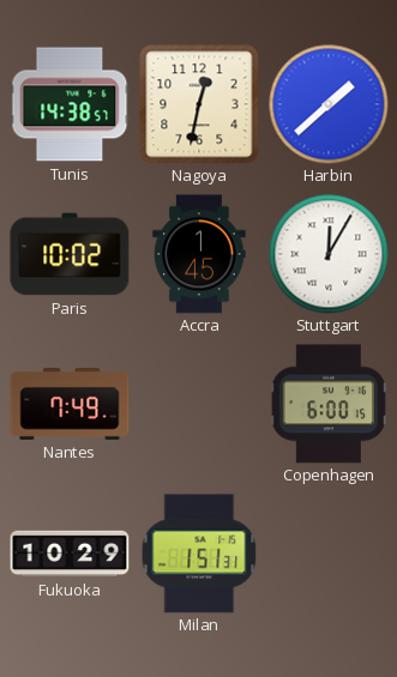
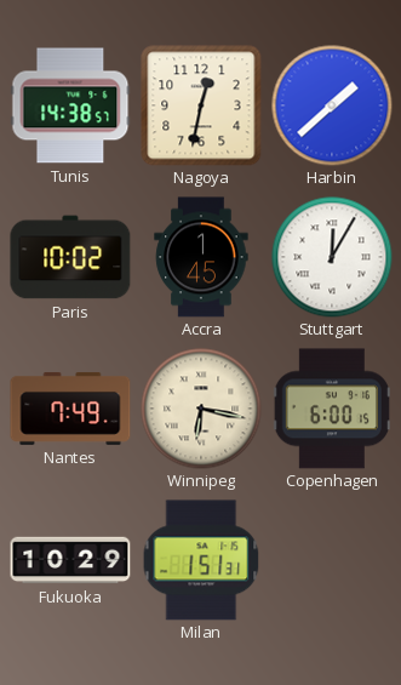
Winnipeg: none -> 6:17 (201, 409)
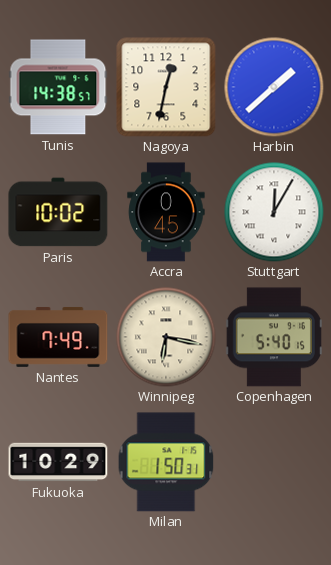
Accra: 1:45 -> 0:45 (166, 212)
Copenhagen: 6:00 -> 5:40 (274, 337)
Milan: 1:51 -> 1:50 (166, 462)
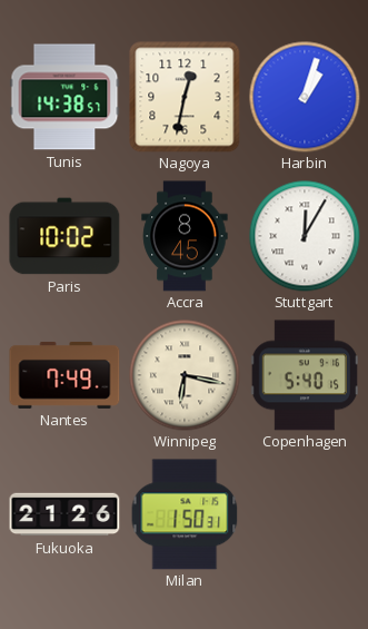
Harbin: 1:38 -> 1:03 (305, 97)
Accra: 0:45 -> 8:45 (185, 236)
Fukuoka: 10:29 -> 21:26 (64, 514)
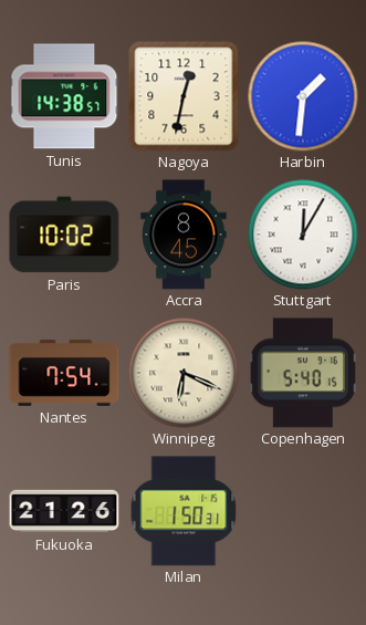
Harbin: 1:03 -> 1:31 (303, 96)
Nantes: 7:49 -> 7:54 (64, 373)
Winnipeg: 6:17 -> 6:19 (184, 373)
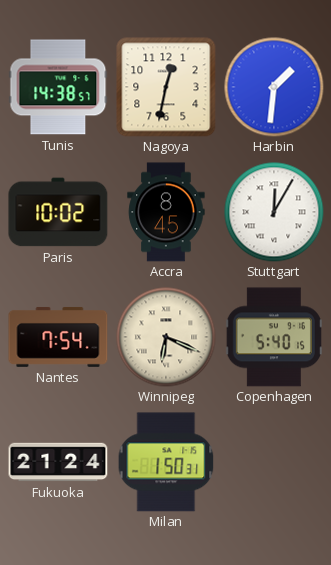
Fukuoka: 21:26 -> 21:24 (58, 462)
